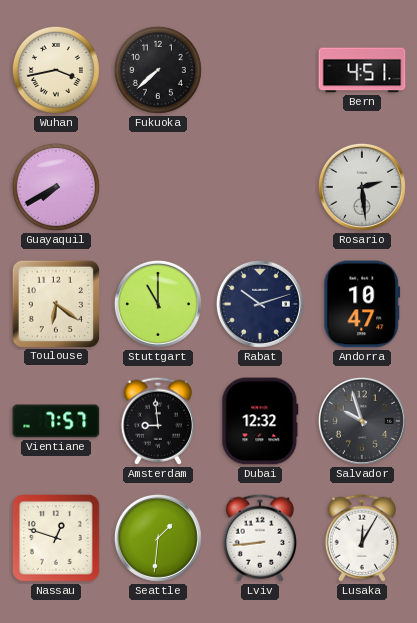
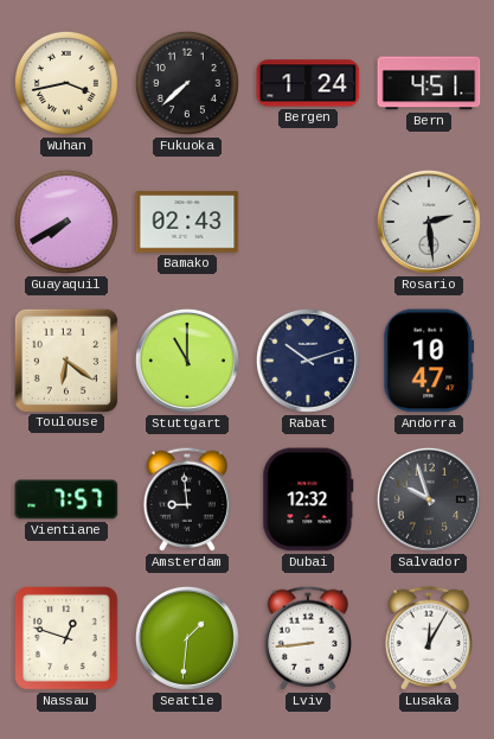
Bergen: none -> 1:24 (308, 83)
Bamako: none -> 02:43 (187, 222)
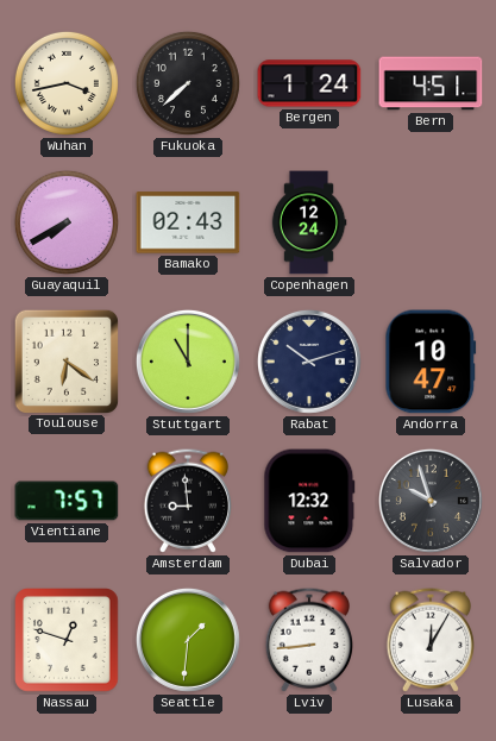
Copenhagen: none -> 12:24 (309, 222)
Rosario: 2:29 -> none (429, 222)
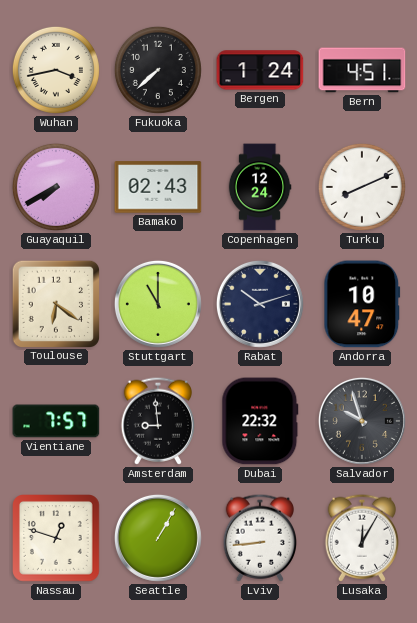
Turku: none -> 8:11 (362, 187)
Dubai: 12:32 -> 22:32 (260, 421)
Seattle: 1:31 -> 1:05 (158, 538)
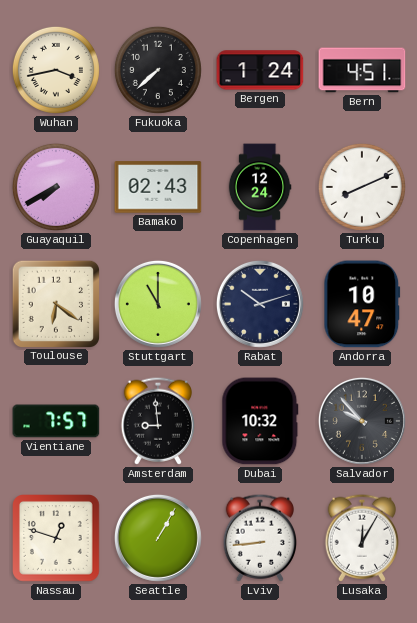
Dubai: 22:32 -> 10:32 (260, 421)
Salvador: 9:57 -> 9:53 (362, 421)
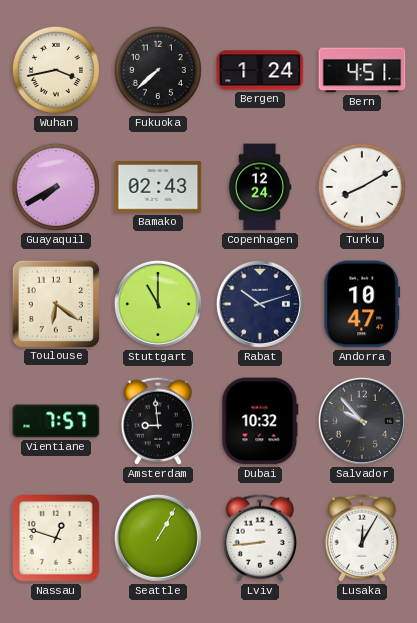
Turku: 8:11 -> 8:10 (362, 187)
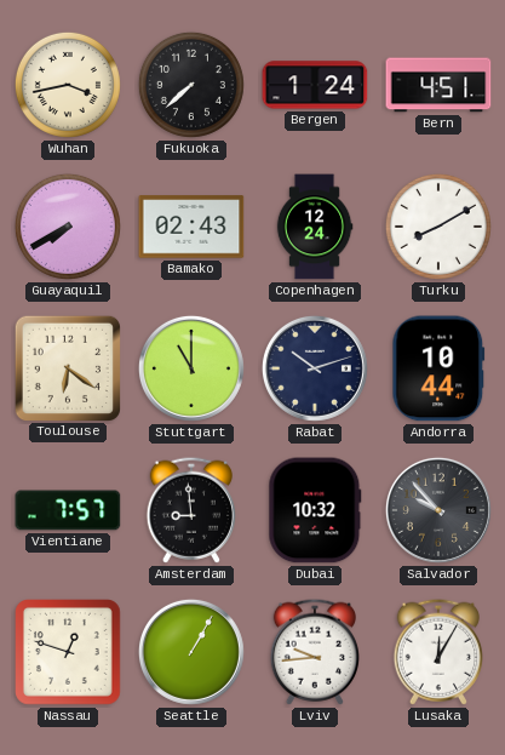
Andorra: 10:47 -> 10:44 (438, 368)
Lviv: 8:44 -> 9:44 (314, 652)
